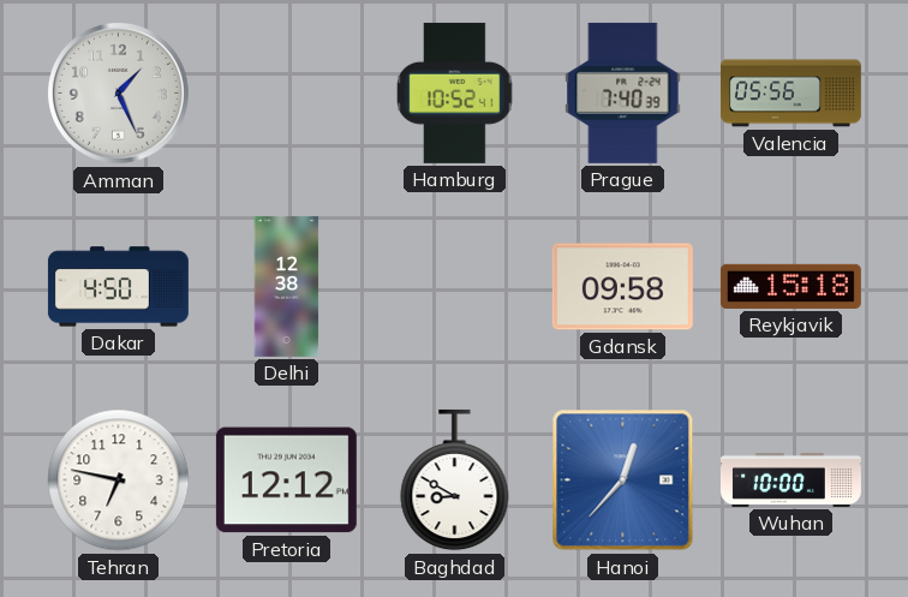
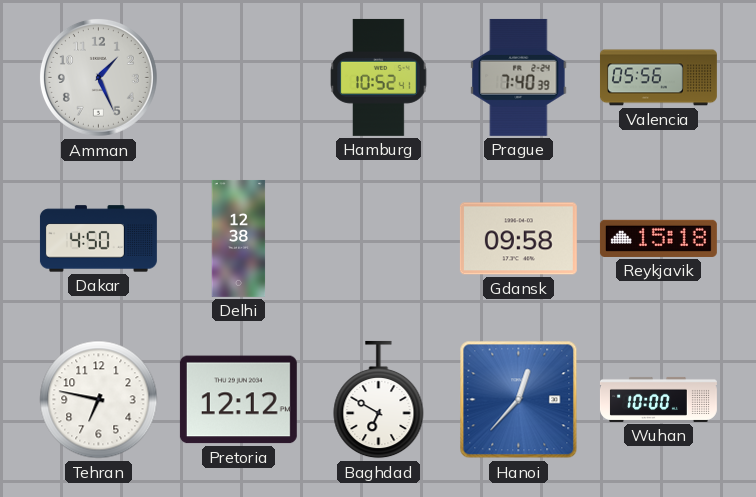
Baghdad: 8:50 -> 6:50 (379, 400)
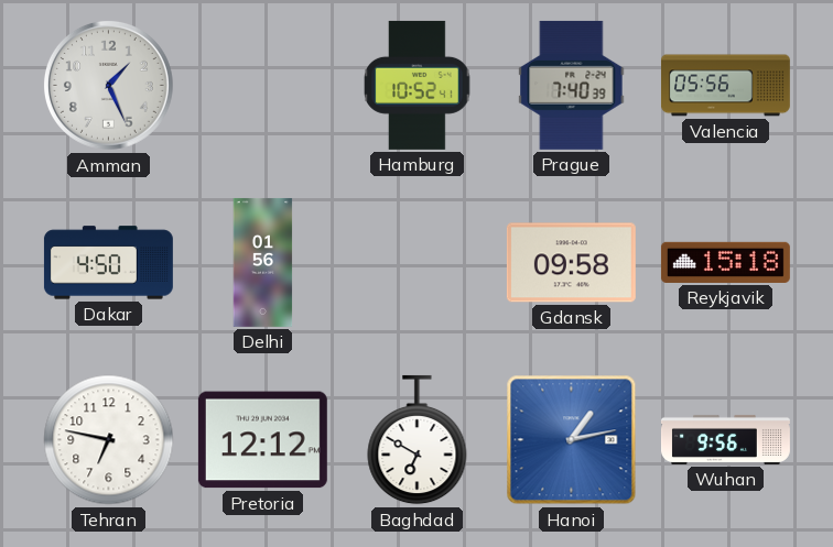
Delhi: 12:38 -> 01:56 (263, 262)
Hanoi: 12:37 -> 1:13 (572, 440)
Wuhan: 10:00 -> 9:56 (725, 439)
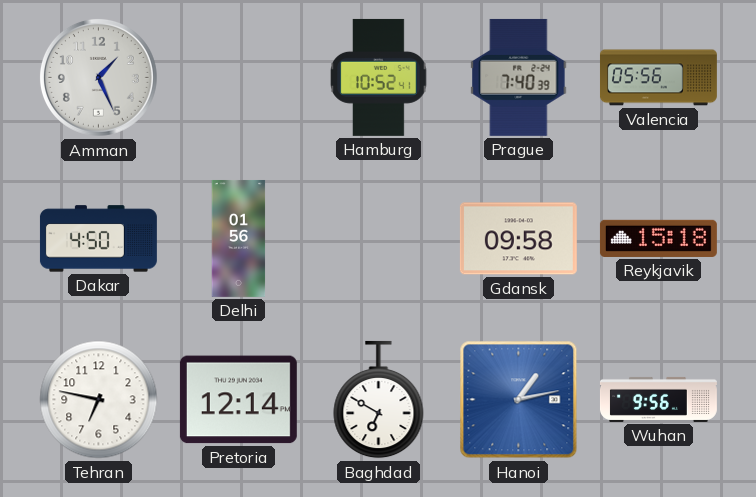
Pretoria: 12:12 -> 12:14 (238, 400)
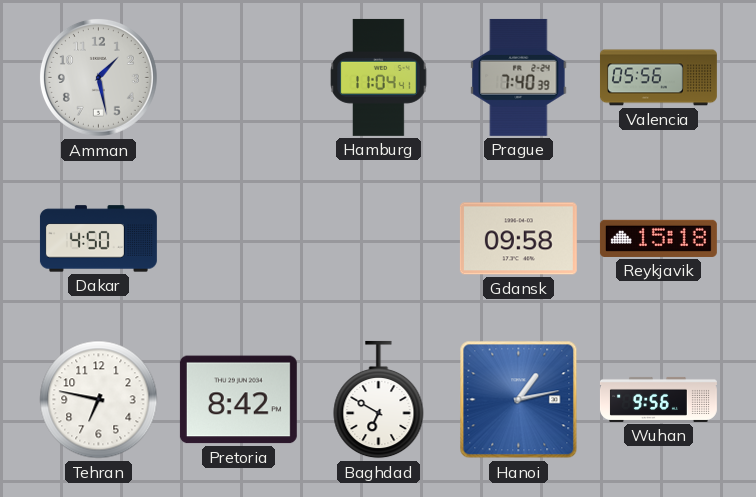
Amman: 1:26 -> 1:28 (98, 77)
Hamburg: 10:52 -> 11:04 (379, 77)
Delhi: 01:56 -> none (239, 238)
Pretoria: 12:14 -> 8:42 (238, 400)
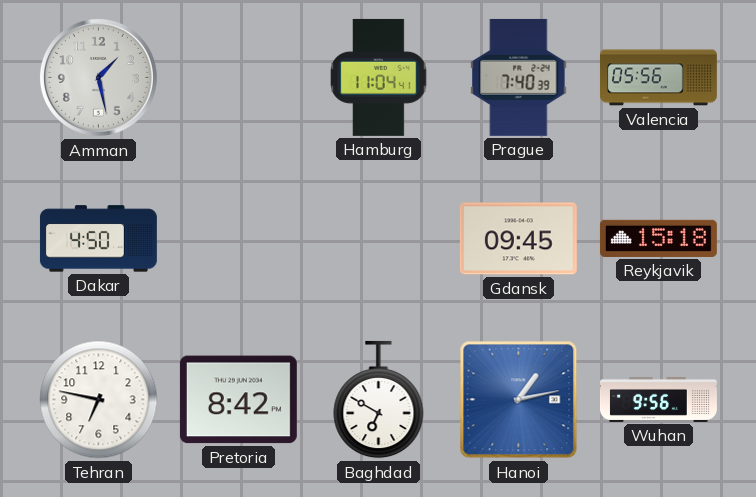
Gdansk: 09:58 -> 09:45 (518, 239)
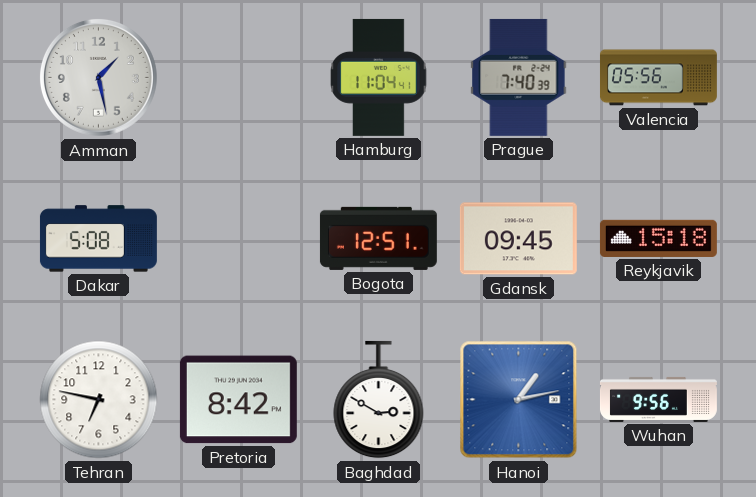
Dakar: 4:50 -> 5:08 (98, 239)
Bogota: none -> 12:51 (378, 238)
Baghdad: 6:50 -> 2:50 (379, 400)
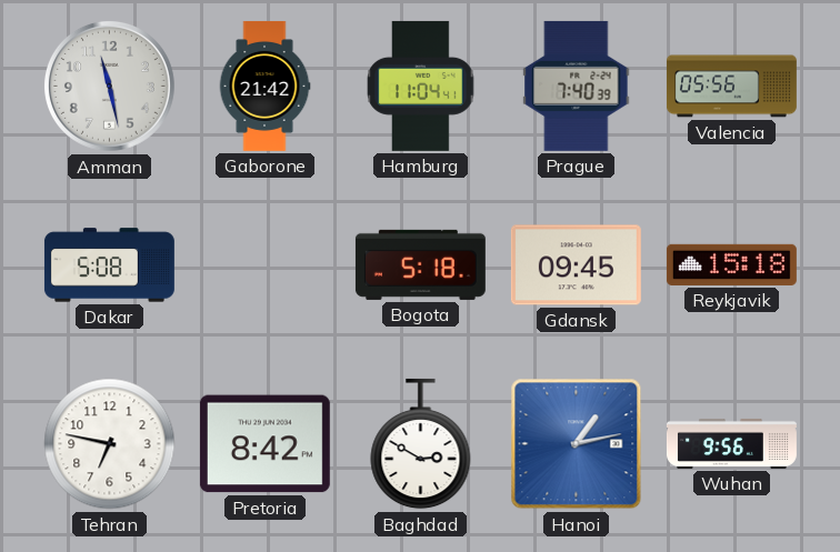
Amman: 1:28 -> 11:28 (109, 86)
Gaborone: none -> 21:42 (264, 86)
Bogota: 12:51 -> 5:18 (420, 264)
